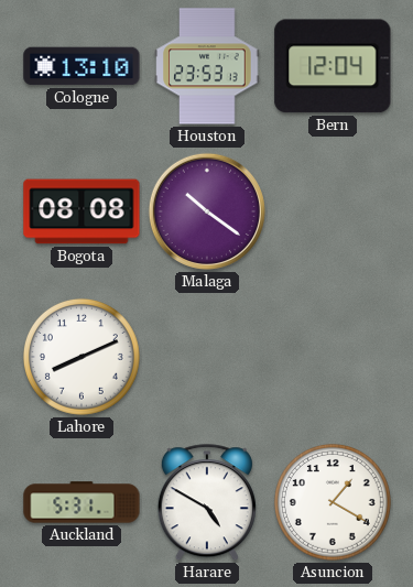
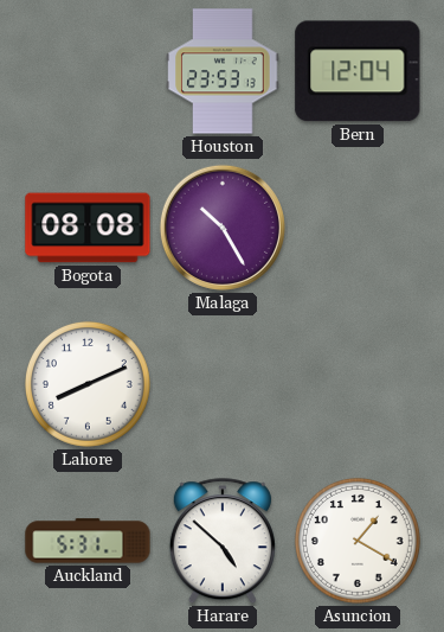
Cologne: 13:10 -> none (81, 66)
Malaga: 10:21 -> 10:25 (223, 228)
Harare: 4:50 -> 4:52 (223, 542)
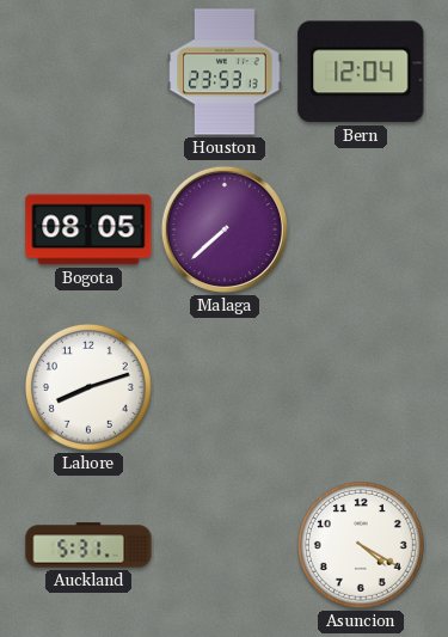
Bogota: 08:08 -> 08:05 (88, 229)
Malaga: 10:25 -> 7:38 (225, 229)
Lahore: 8:11 -> 8:12 (88, 387)
Harare: 4:52 -> none (223, 542)
Asuncion: 1:20 -> 4:20 (361, 545)
